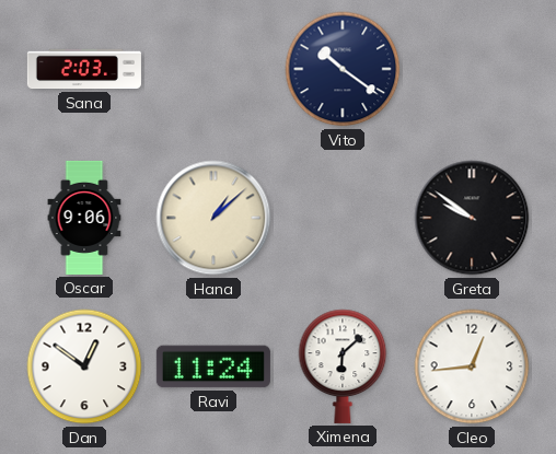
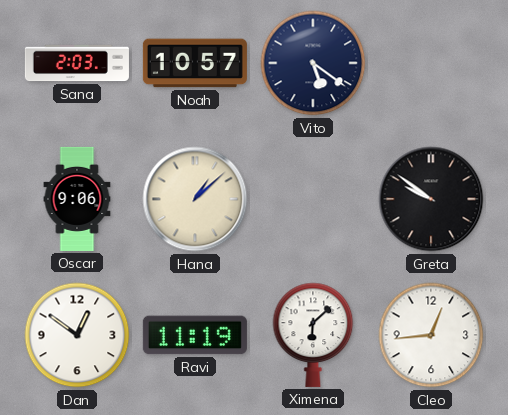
Noah: none -> 10:57 (195, 63)
Vito: 10:21 -> 5:21 (313, 63)
Ravi: 11:24 -> 11:19 (195, 335)
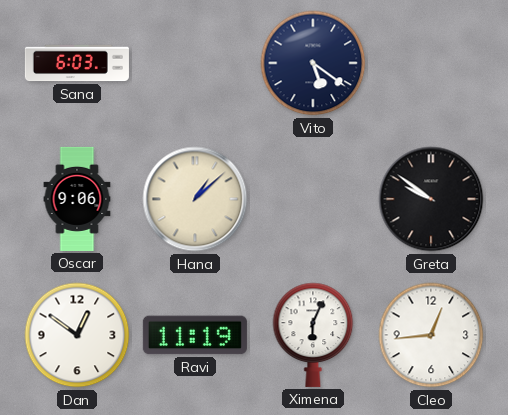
Sana: 2:03 -> 6:03 (77, 63)
Noah: 10:57 -> none (195, 63)
Ximena: 6:08 -> 6:04 (313, 335)
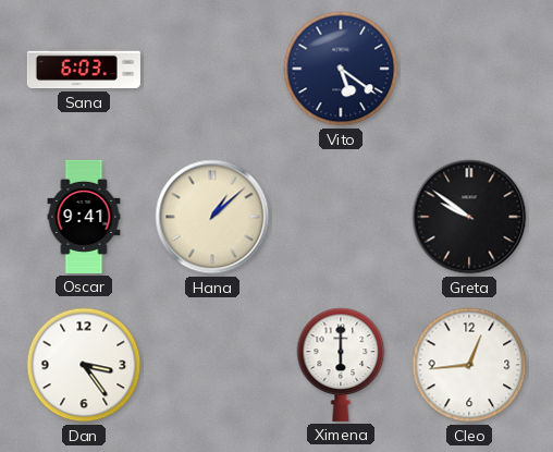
Oscar: 9:06 -> 9:41 (84, 217)
Dan: 12:51 -> 3:24 (84, 365)
Ravi: 11:19 -> none (195, 335)
Ximena: 6:04 -> 6:00 (341, 365)
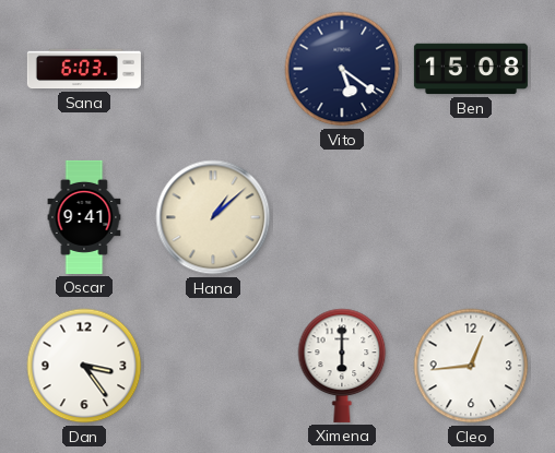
Ben: none -> 15:08 (471, 69)
Greta: 9:51 -> none (469, 217)
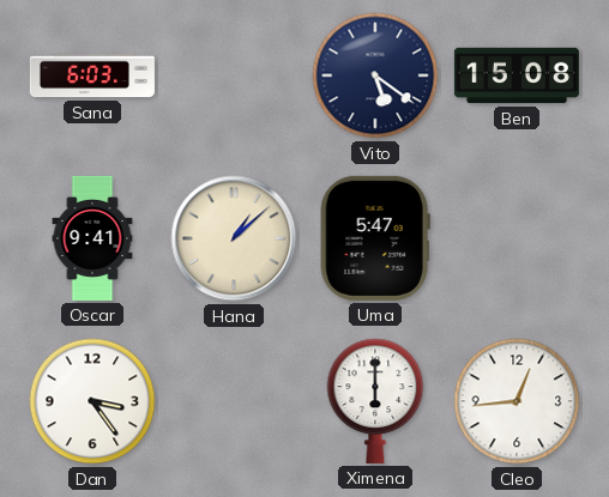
Uma: none -> 5:47 (375, 238)
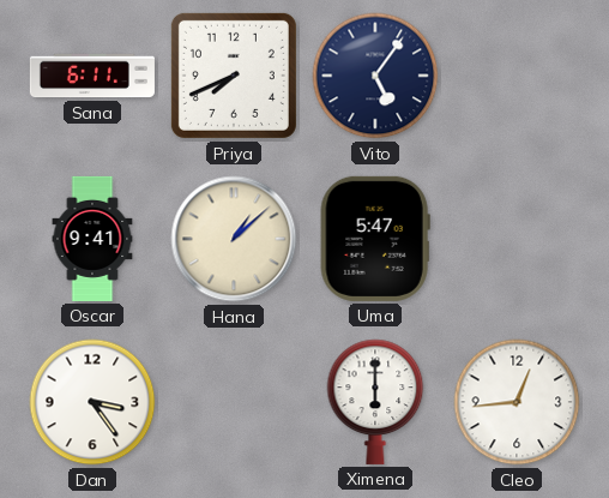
Sana: 6:03 -> 6:11 (92, 76)
Priya: none -> 7:41 (234, 76)
Vito: 5:21 -> 5:06 (375, 76)
Ben: 15:08 -> none (517, 75)
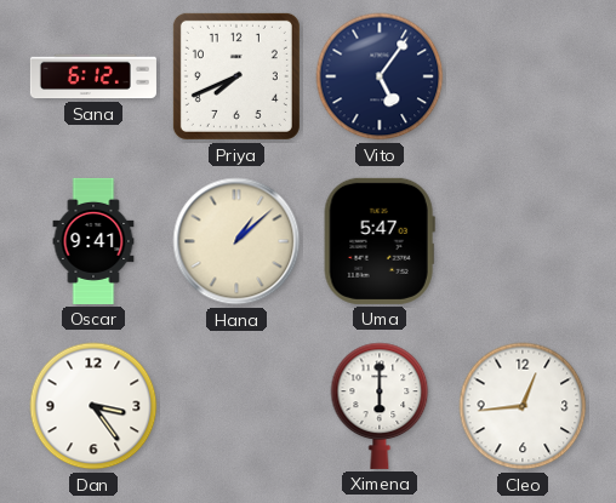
Sana: 6:11 -> 6:12 (93, 76)
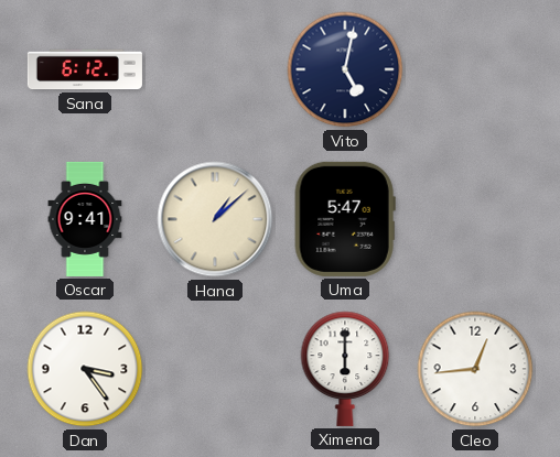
Priya: 7:41 -> none (236, 76)
Vito: 5:06 -> 5:02 (345, 69)
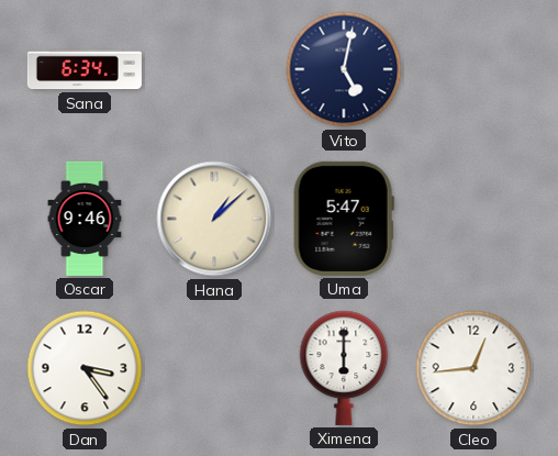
Sana: 6:12 -> 6:34 (85, 69)
Oscar: 9:41 -> 9:46 (85, 219)
